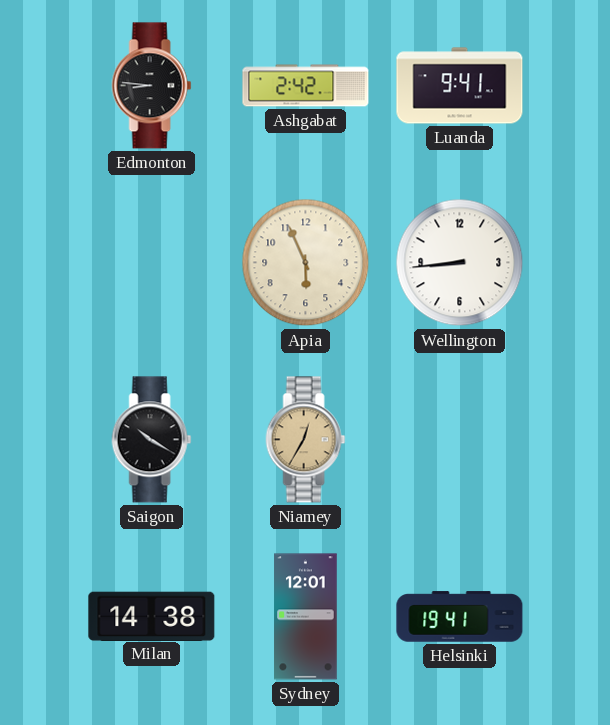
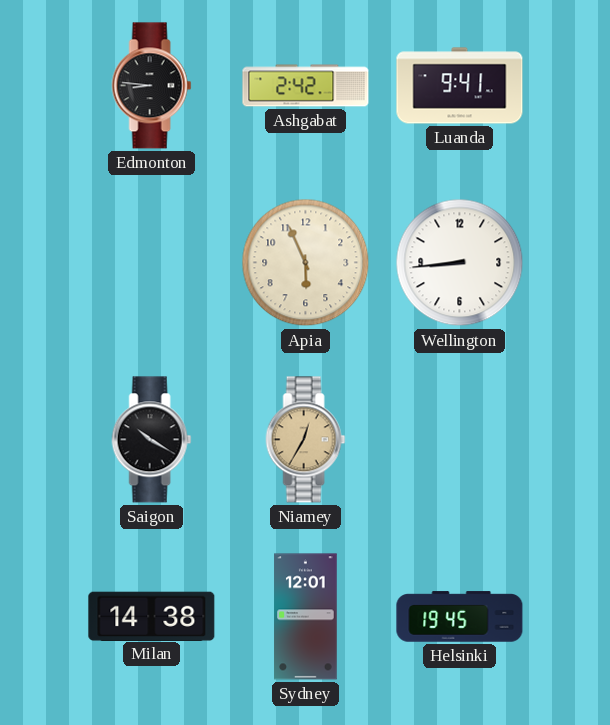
Helsinki: 19:41 -> 19:45 (460, 617)
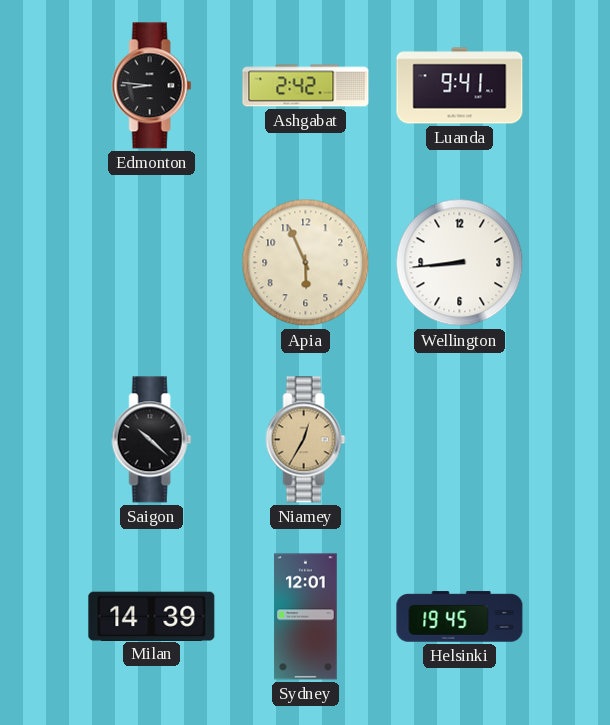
Saigon: 10:20 -> 10:22 (152, 440)
Milan: 14:38 -> 14:39 (152, 616)
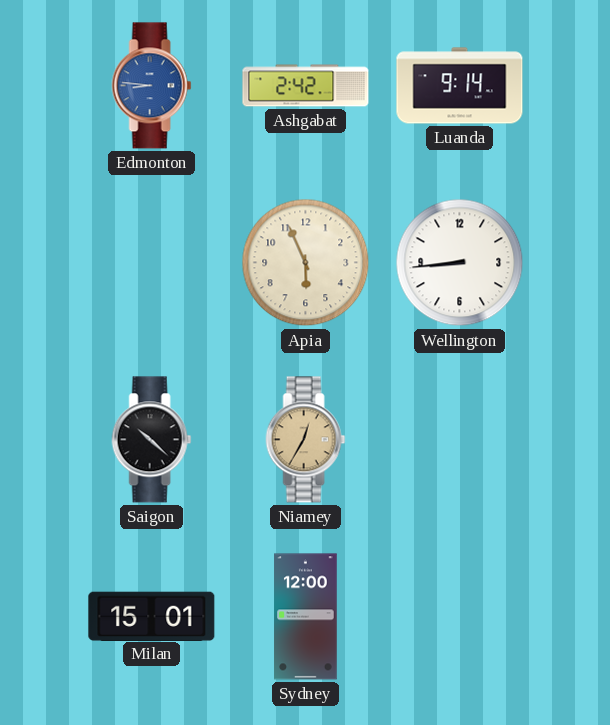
Edmonton dial: black -> blue (152, 86)
Luanda: 9:41 -> 9:14 (460, 86)
Milan: 14:39 -> 15:01 (152, 616)
Sydney: 12:01 -> 12:00 (306, 617)
Helsinki: 19:45 -> none (460, 617)
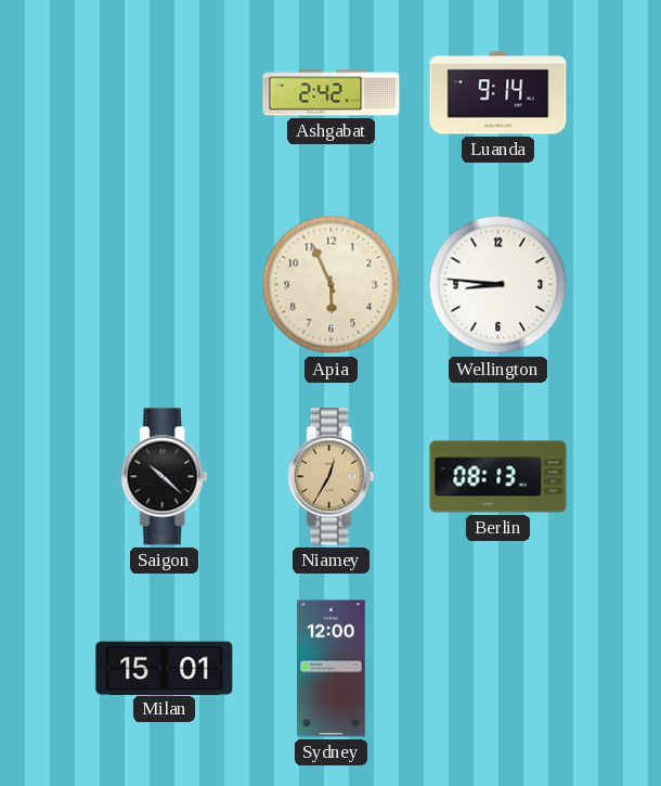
Edmonton: 8:46 -> none (152, 86)
Wellington: 8:44 -> 8:46 (498, 285)
Berlin: none -> 08:13 (498, 477)
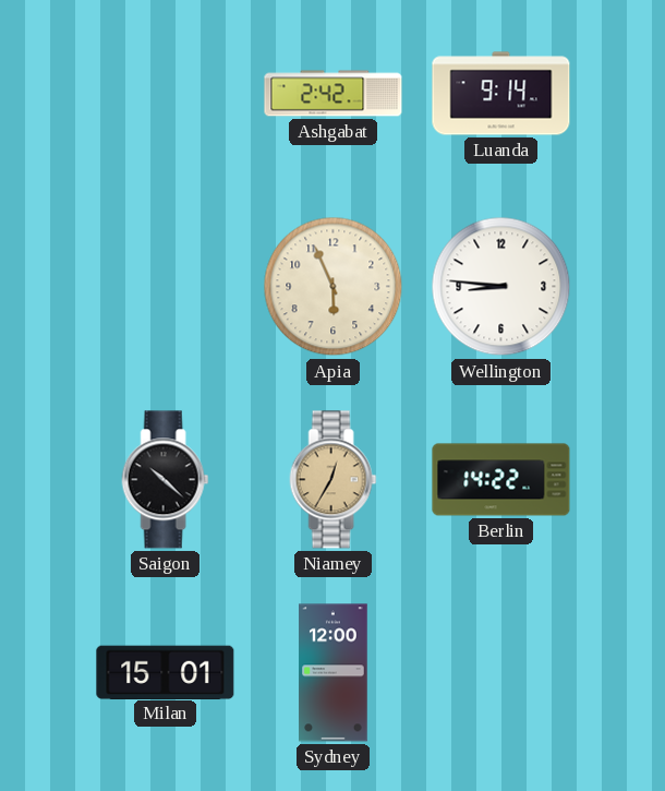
Berlin: 08:13 -> 14:22 (501, 480)
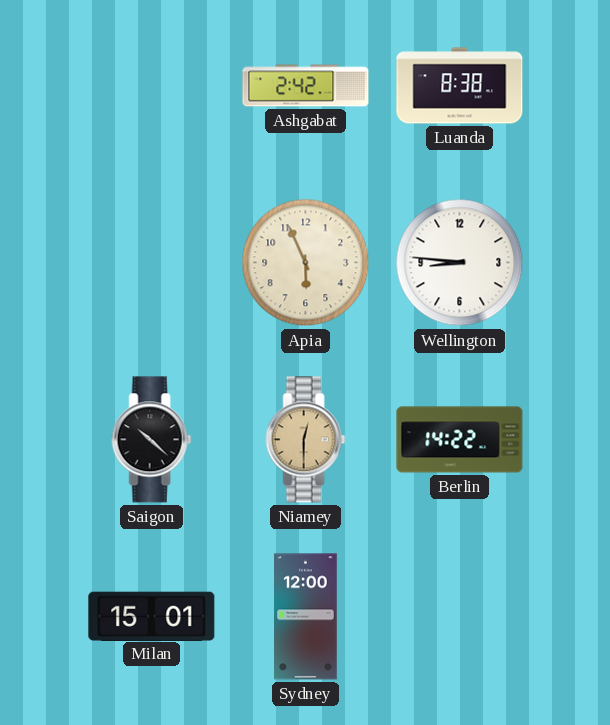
Luanda: 9:14 -> 8:38 (460, 86)
Niamey: 12:35 -> 12:30 (306, 440)
